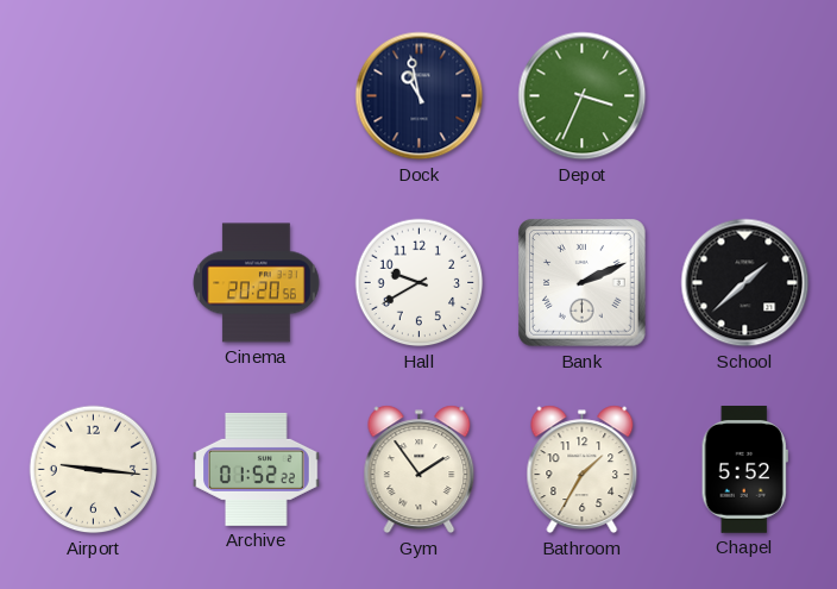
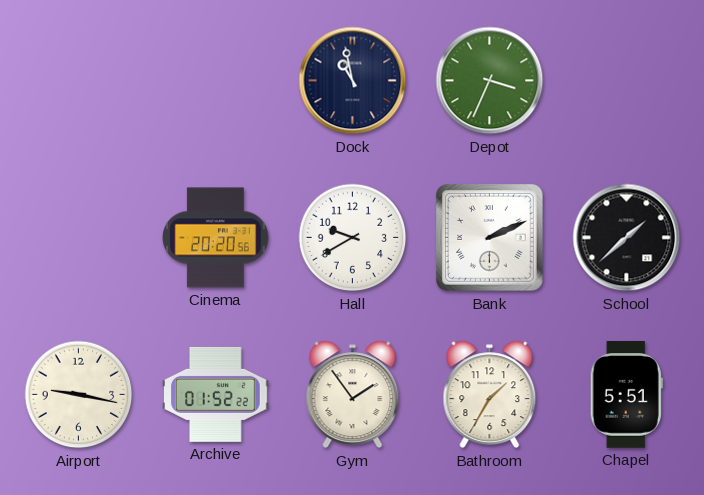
Airport: 9:16 -> 9:17 (79, 395)
Chapel: 5:52 -> 5:51 (626, 395)
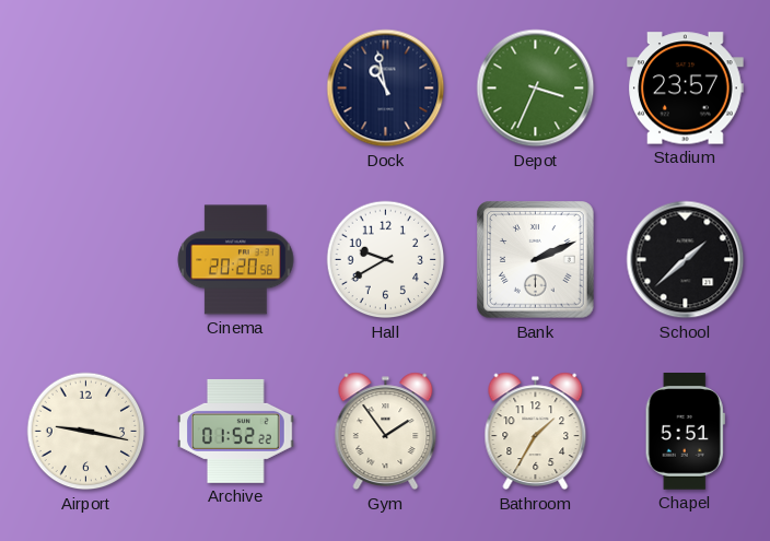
Stadium: none -> 23:57 (686, 89)
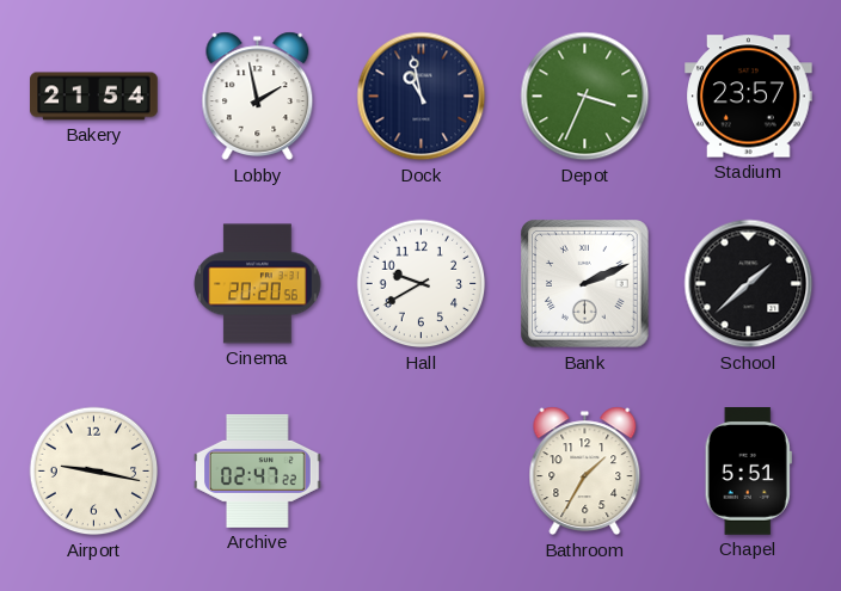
Bakery: none -> 21:54 (94, 97)
Lobby: none -> 1:58 (258, 97)
Archive: 01:52 -> 02:47 (258, 470)
Gym: 1:54 -> none (386, 432)
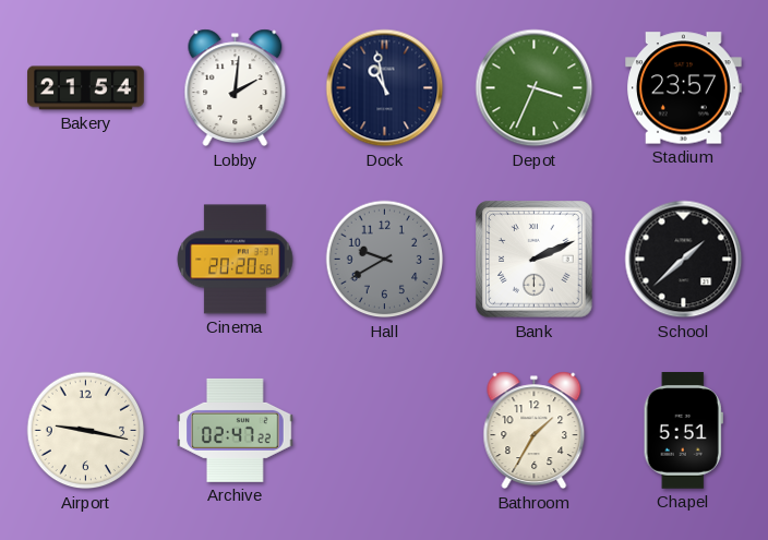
Lobby: 1:58 -> 2:01 (236, 88)
Hall dial: white -> grey (385, 260)
